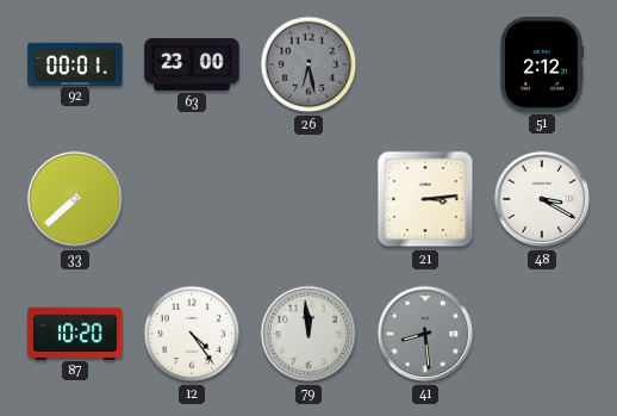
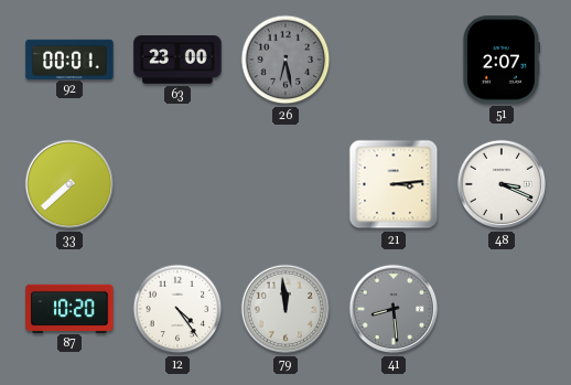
51: 2:12 -> 2:07 (500, 60)
48: 3:20 -> 3:19 (502, 184)
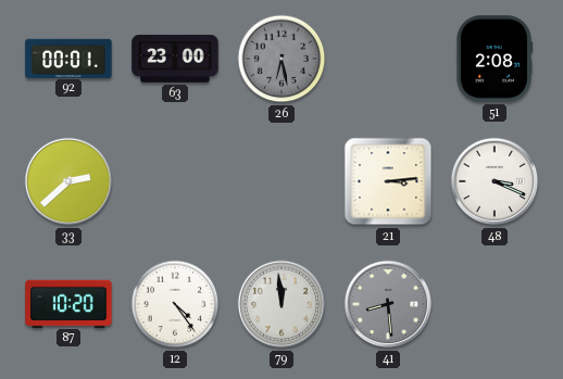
51: 2:07 -> 2:08 (493, 59)
33: 7:38 -> 2:38 (68, 181)
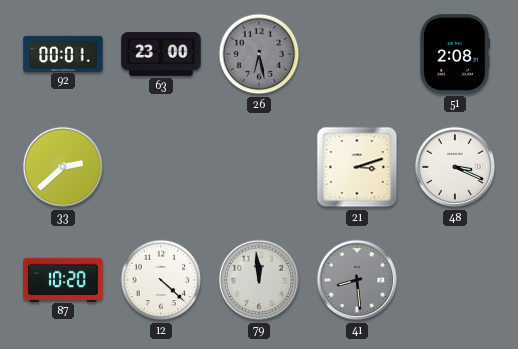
21: 3:14 -> 3:12 (357, 167)
12: 4:24 -> 4:22 (161, 280)
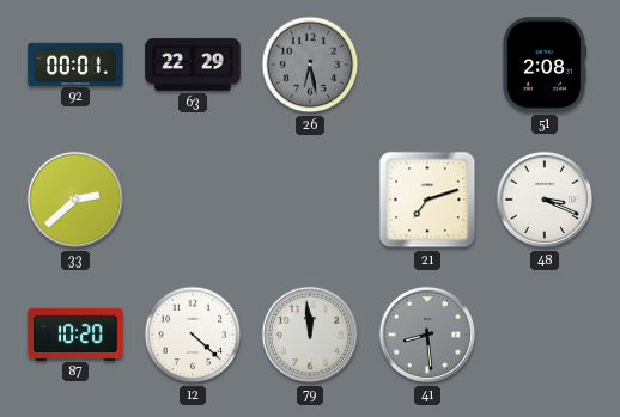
63: 23:00 -> 22:29 (193, 65)
21: 3:12 -> 7:12 (427, 200)
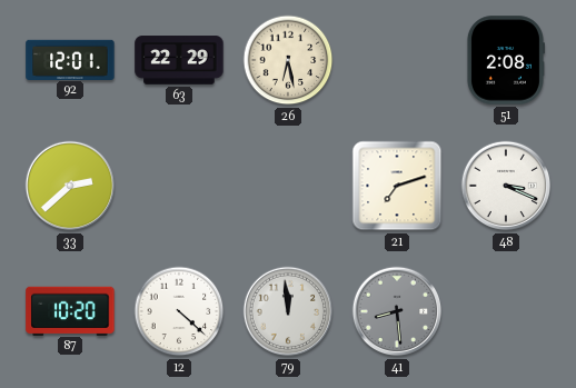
92: 00:01 -> 12:01 (70, 59)
26 dial: grey -> cream (288, 60)
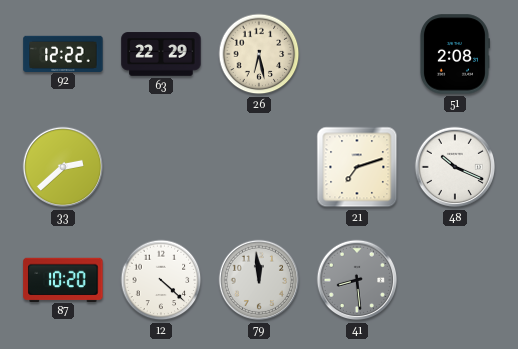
92: 12:01 -> 12:22 (63, 53)
48: 3:19 -> 10:19 (455, 167)
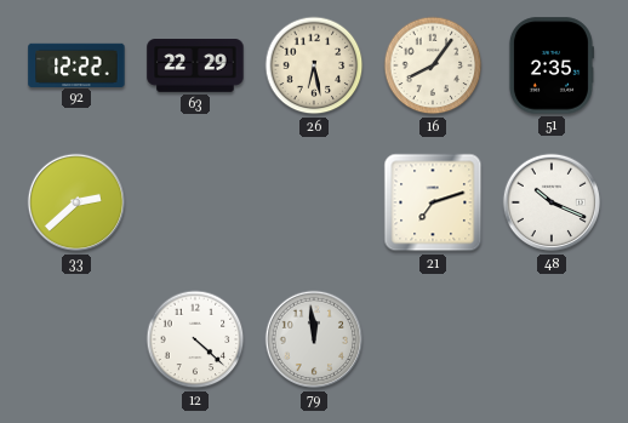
16: none -> 8:06 (433, 65)
51: 2:08 -> 2:35 (550, 65)
87: 10:20 -> none (63, 279)
41: 8:29 -> none (357, 280)
